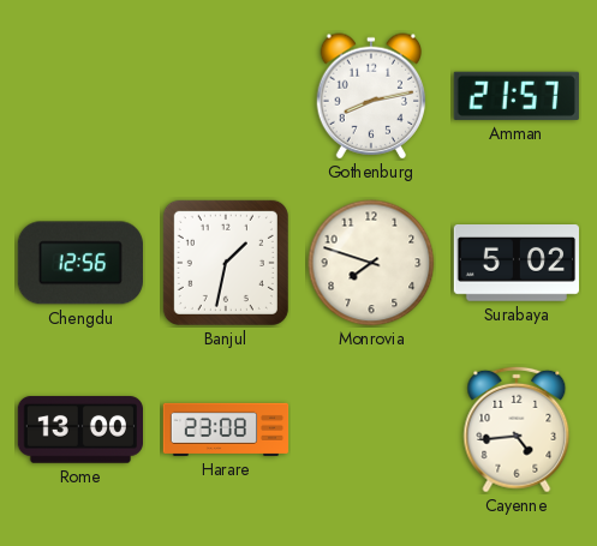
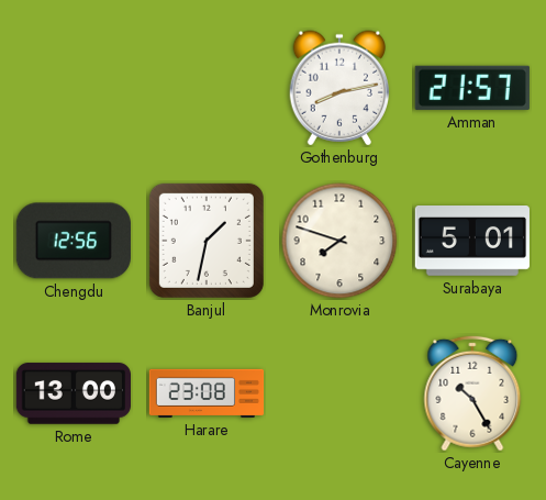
Surabaya: 5:02 -> 5:01 (471, 242)
Cayenne: 4:44 -> 10:25 (472, 393)
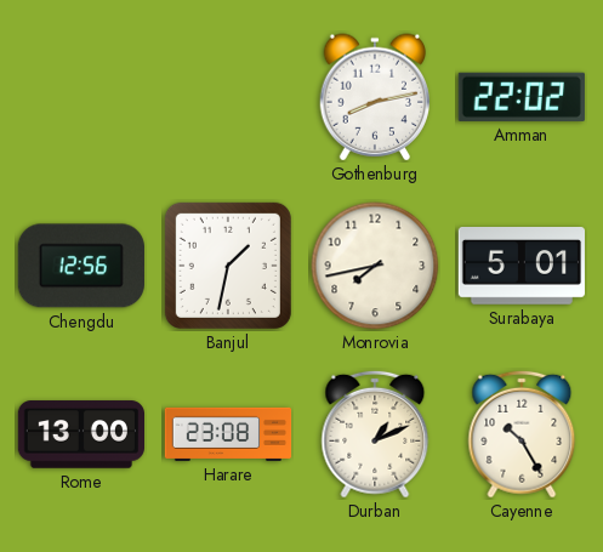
Amman: 21:57 -> 22:02 (522, 97)
Monrovia: 7:48 -> 7:43 (375, 266)
Durban: none -> 1:11 (375, 434)
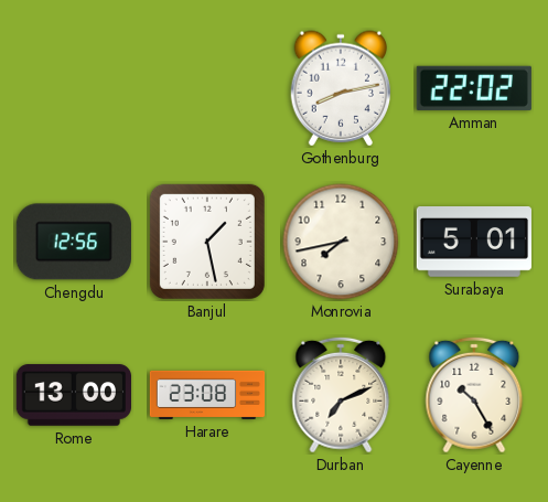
Banjul: 1:32 -> 1:28 (207, 242)
Durban: 1:11 -> 7:11 (341, 395)
